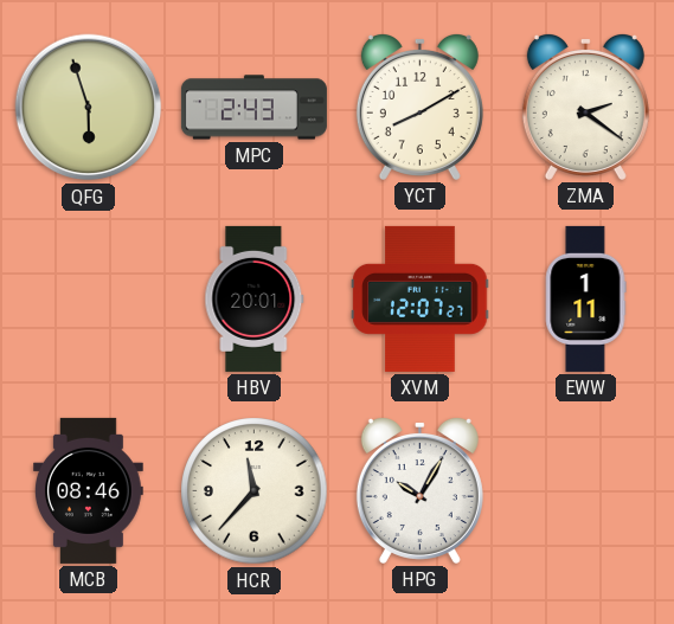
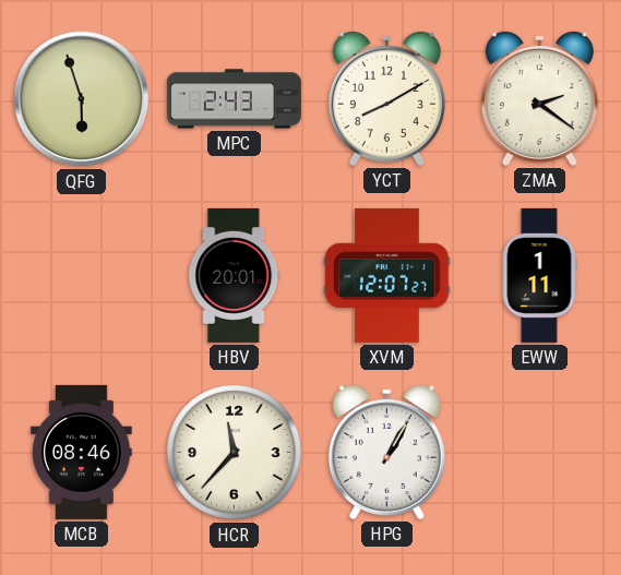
HPG: 10:05 -> 1:05 (386, 452)
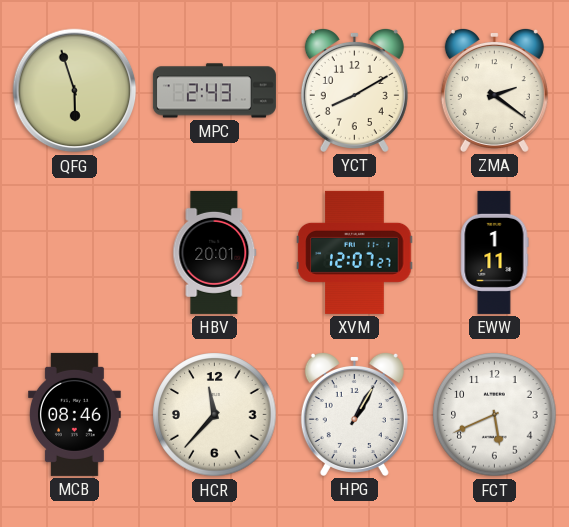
FCT: none -> 5:41 (495, 415)
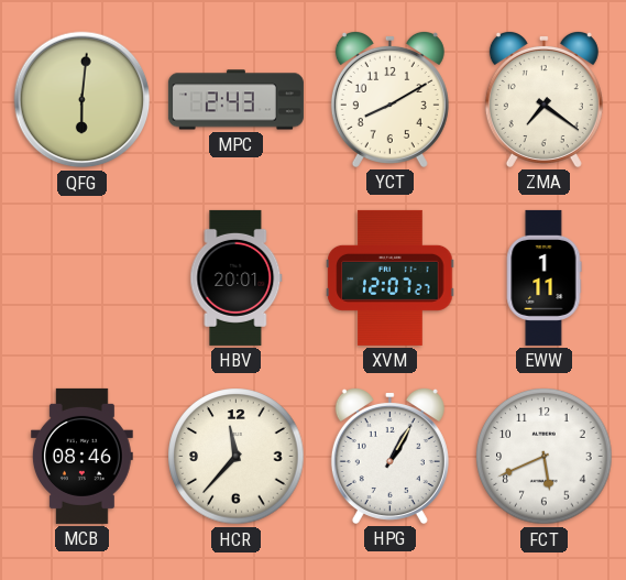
QFG: 5:57 -> 6:01 (83, 100)
ZMA: 2:21 -> 7:21 (543, 99)
